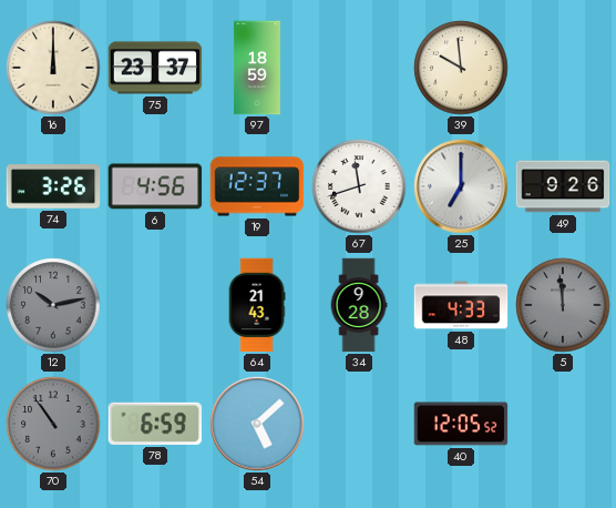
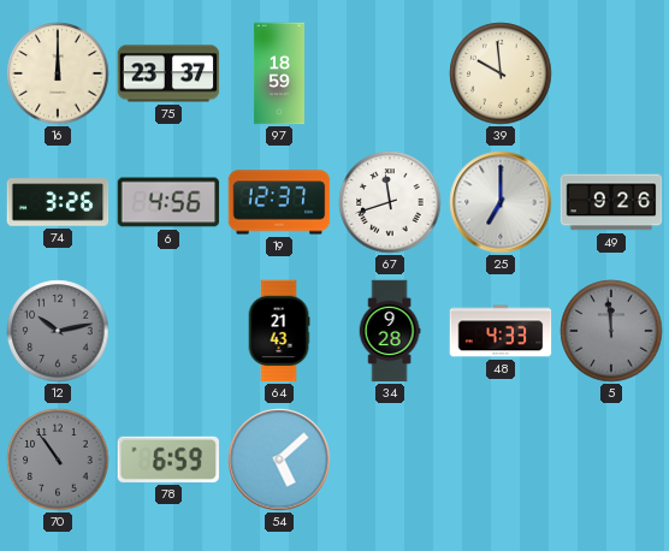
40: 12:05 -> none (461, 424)
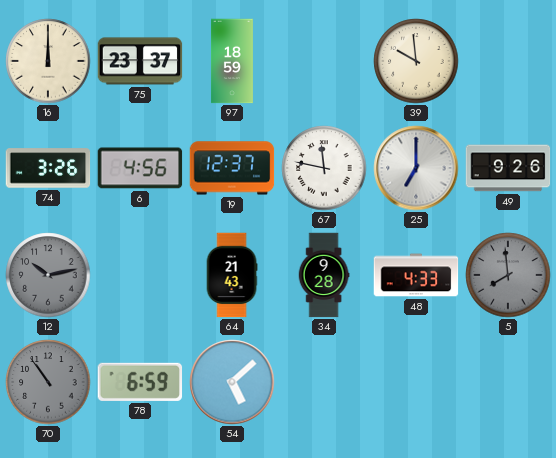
67: 11:42 -> 11:47 (324, 168)
5: 11:59 -> 7:59 (508, 275)
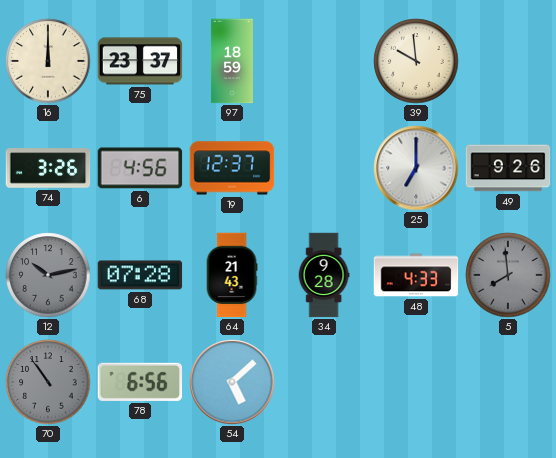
67: 11:47 -> none (324, 168)
68: none -> 07:28 (140, 275)
78: 6:59 -> 6:56 (140, 382)
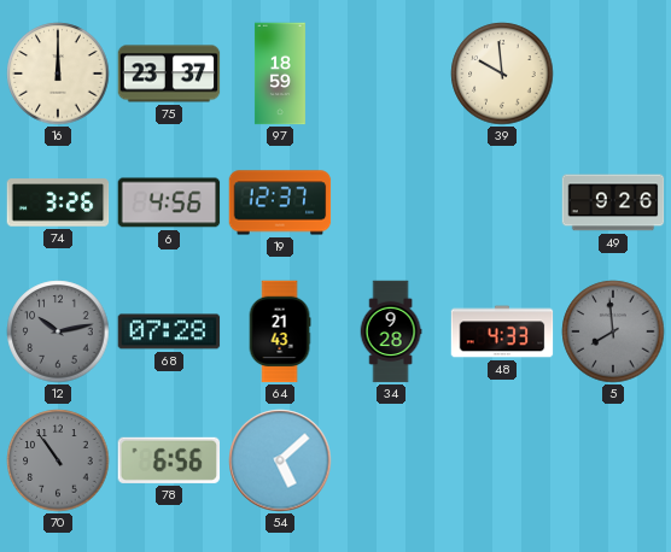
25: 7:00 -> none (416, 168)
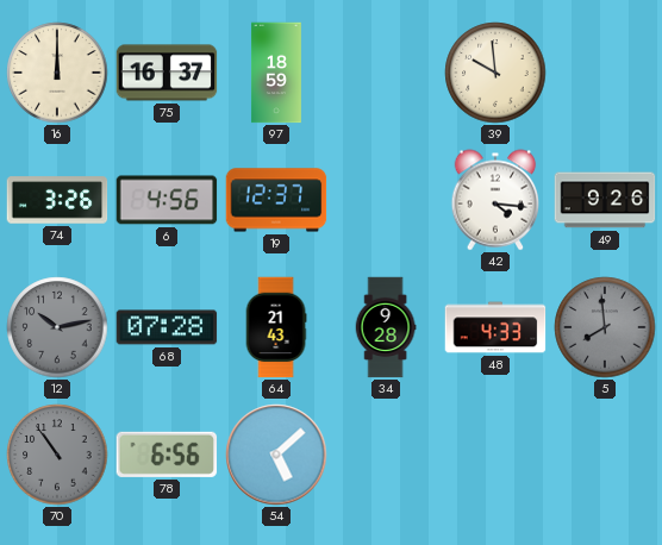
75: 23:37 -> 16:37 (167, 73)
42: none -> 4:16 (495, 200)
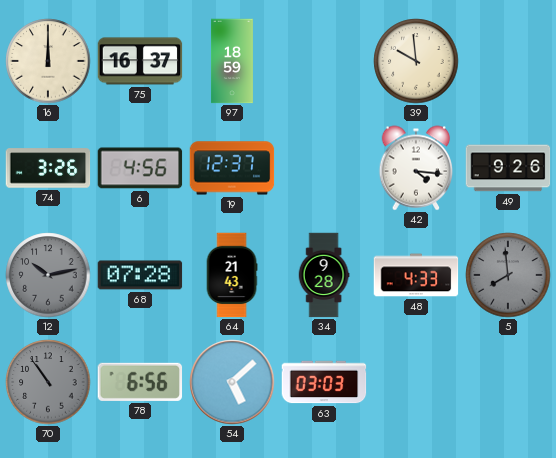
63: none -> 03:03 (324, 382)
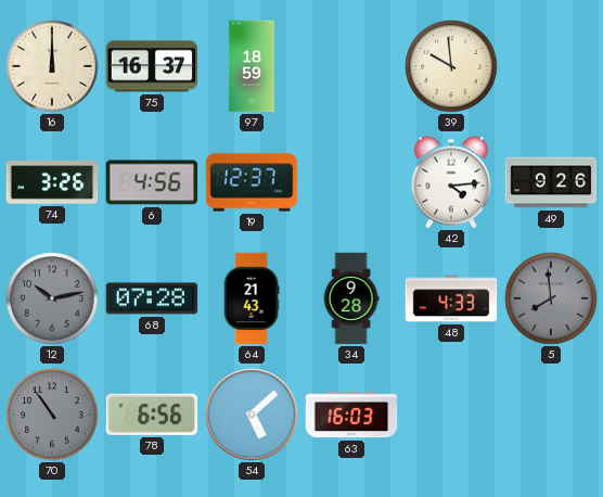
42: 4:16 -> 4:14 (451, 182)
63: 03:03 -> 16:03 (351, 415)
